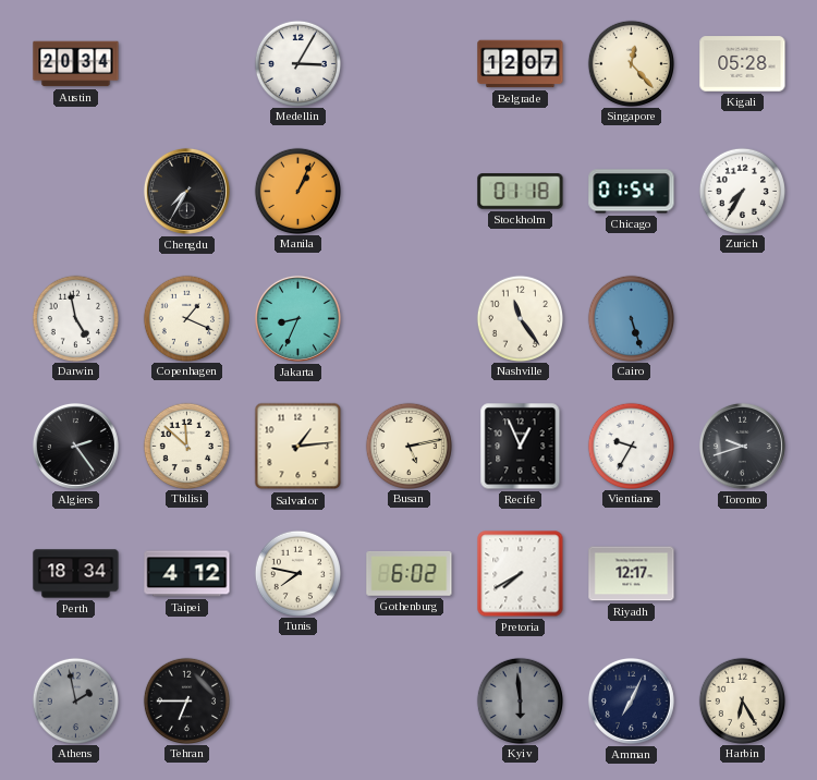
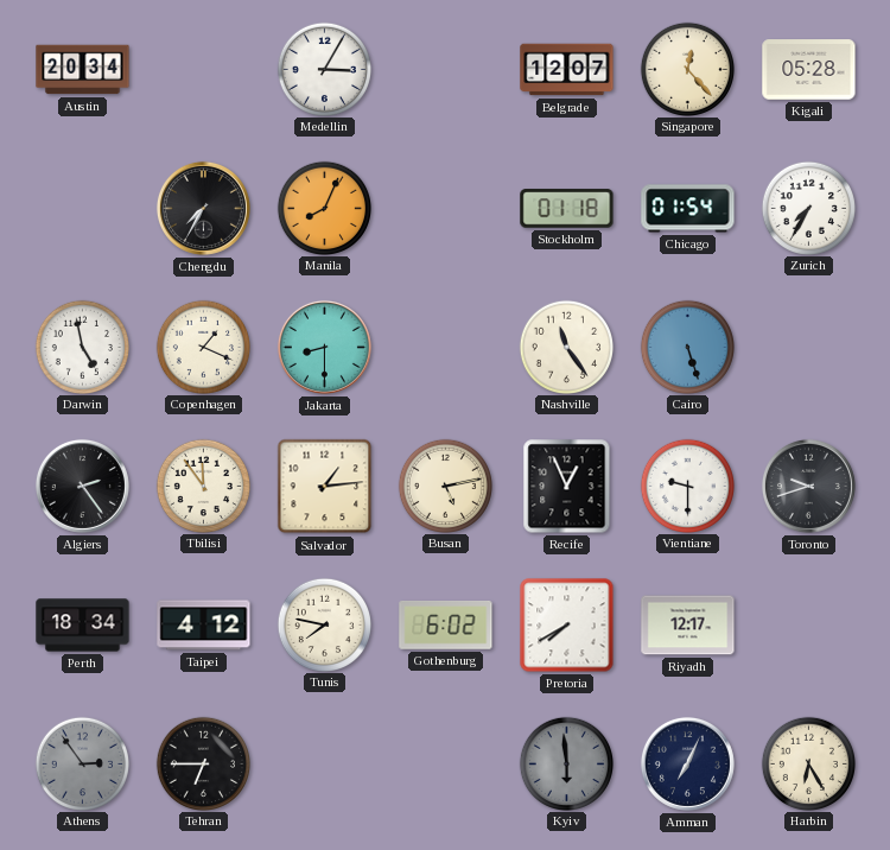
Manila: 1:04 -> 8:04 (324, 208)
Jakarta: 8:34 -> 8:30 (324, 347)
Tbilisi: 11:52 -> 11:54 (203, 486)
Vientiane: 9:35 -> 9:30 (687, 486)
Athens: 1:58 -> 2:54 (82, 763)
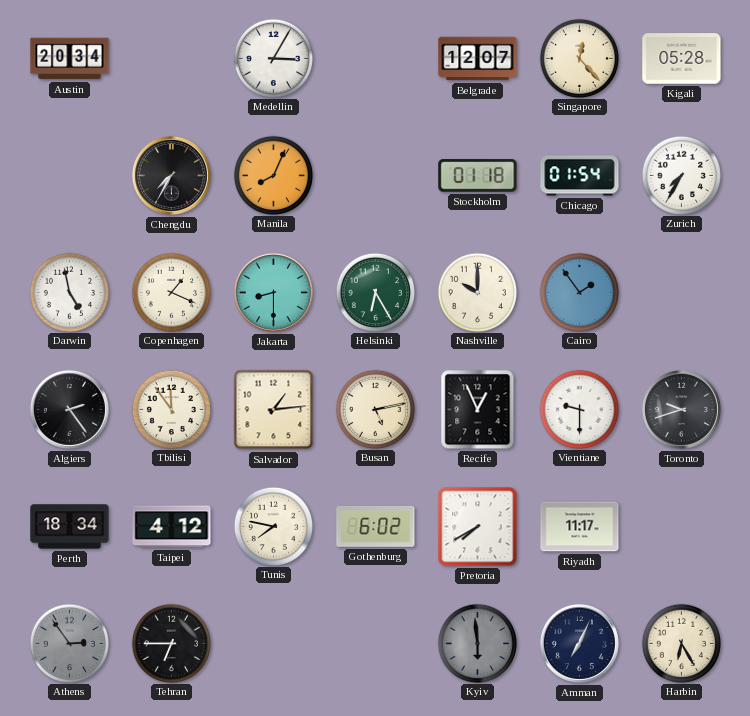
Helsinki: none -> 6:25 (375, 292)
Nashville: 11:24 -> 10:00 (477, 292)
Cairo: 5:27 -> 1:54 (579, 292)
Riyadh: 12:17 -> 11:17 (580, 527)
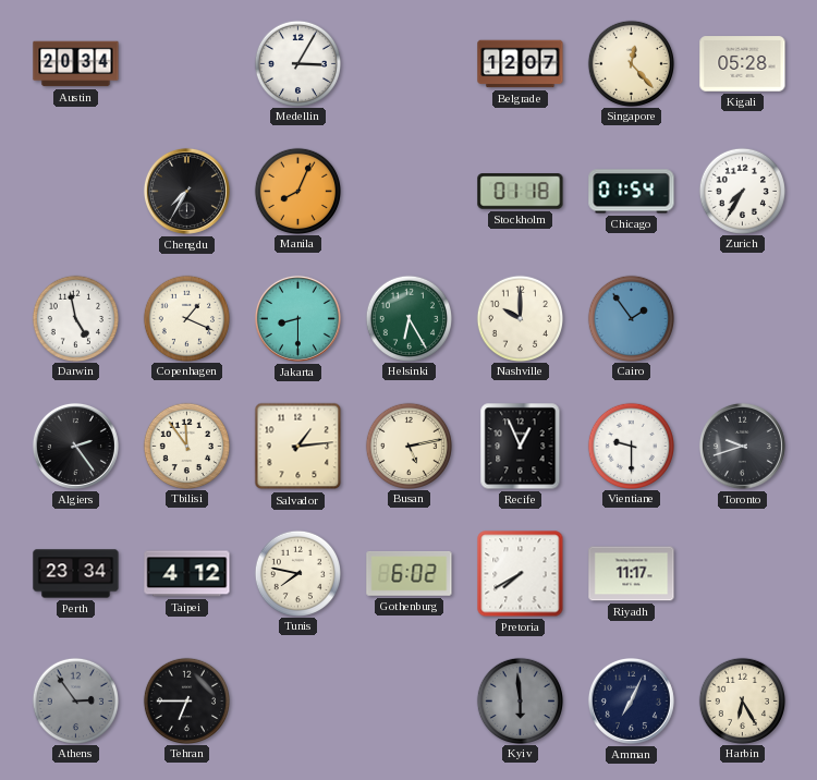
Perth: 18:34 -> 23:34 (76, 574)
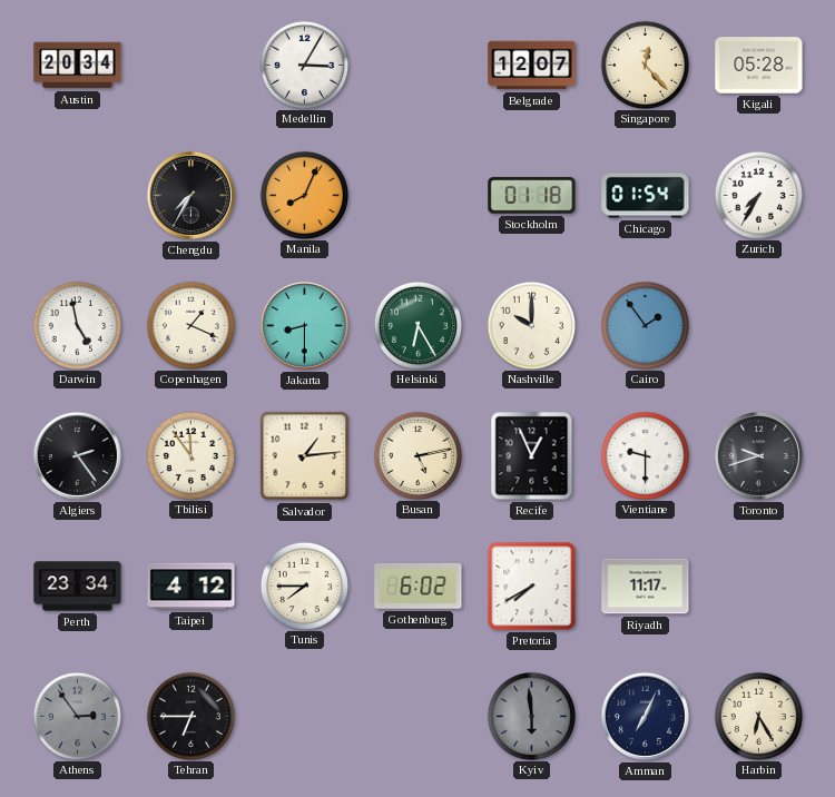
Tunis: 7:47 -> 7:45 (304, 586)
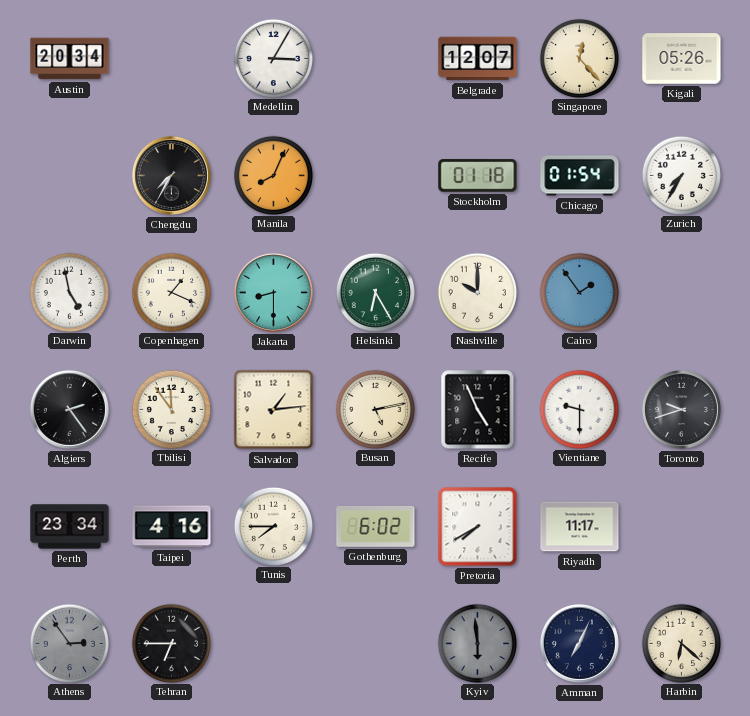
Kigali: 05:28 -> 05:26 (682, 59)
Recife: 12:56 -> 4:56 (478, 410)
Taipei: 4:12 -> 4:16 (172, 527)
Harbin: 6:25 -> 6:22 (681, 643)
